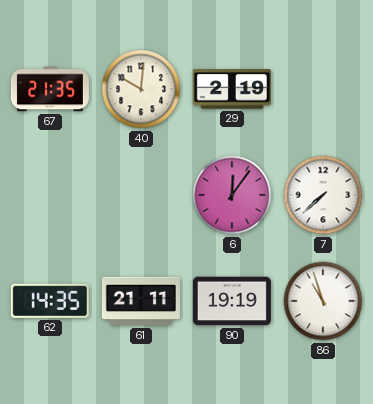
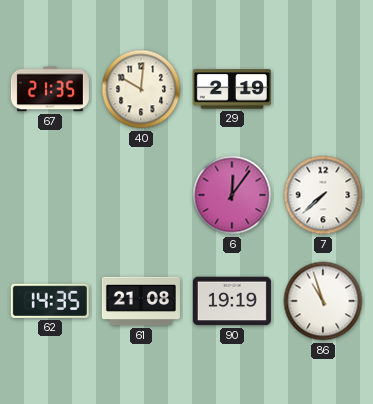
61: 21:11 -> 21:08 (141, 301)
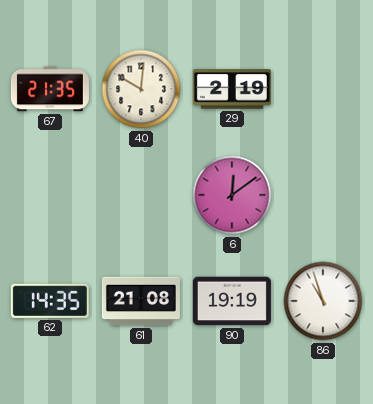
6: 12:06 -> 12:09 (232, 195)
7: 7:38 -> none (323, 195)
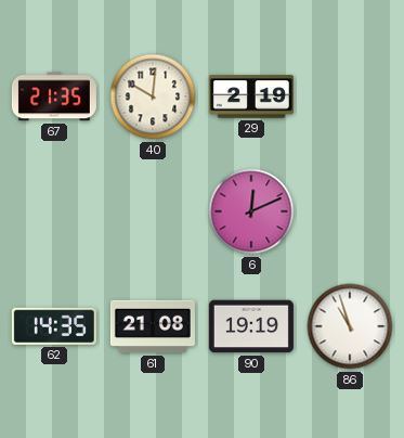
6: 12:09 -> 12:11 (251, 211)
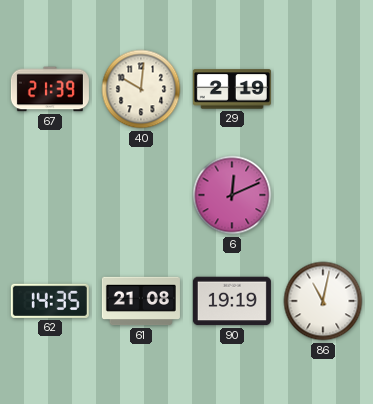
67: 21:35 -> 21:39 (50, 89)
86: 10:57 -> 11:02 (323, 301)
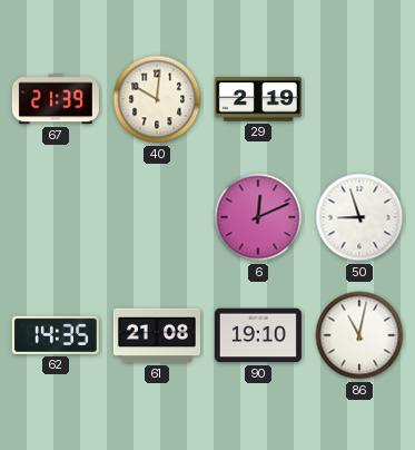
50: none -> 8:57 (359, 217)
90: 19:19 -> 19:10 (258, 335)
